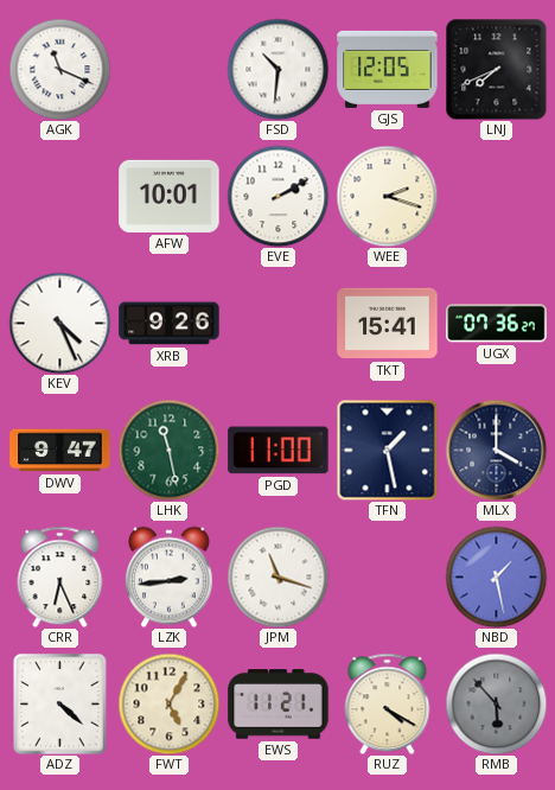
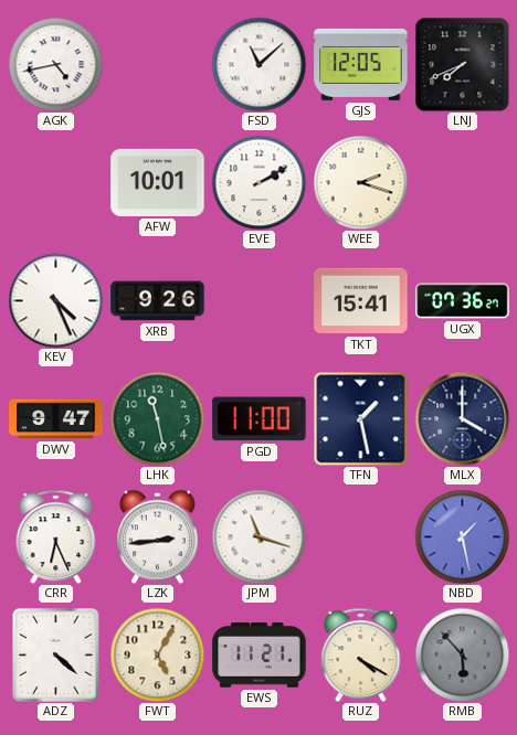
AGK: 11:19 -> 4:43 (55, 64)
FSD: 10:31 -> 11:08 (258, 64)
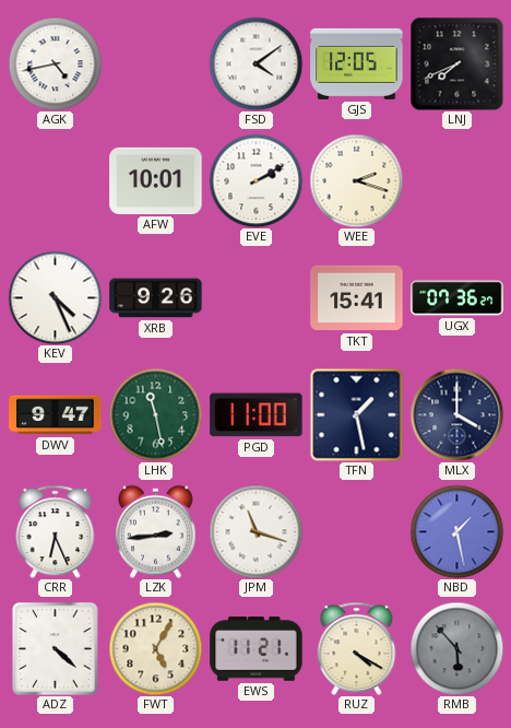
FSD: 11:08 -> 4:09 (255, 63)
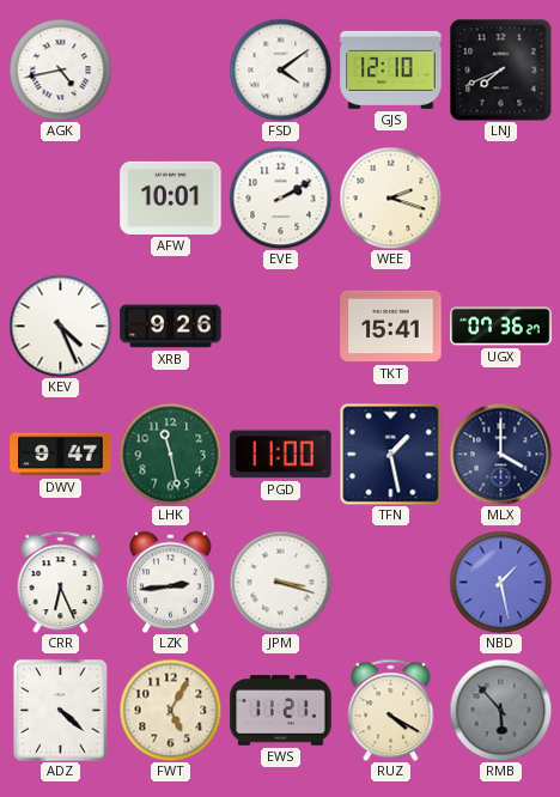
GJS: 12:05 -> 12:10 (391, 69)
JPM: 11:18 -> 3:18 (280, 582)
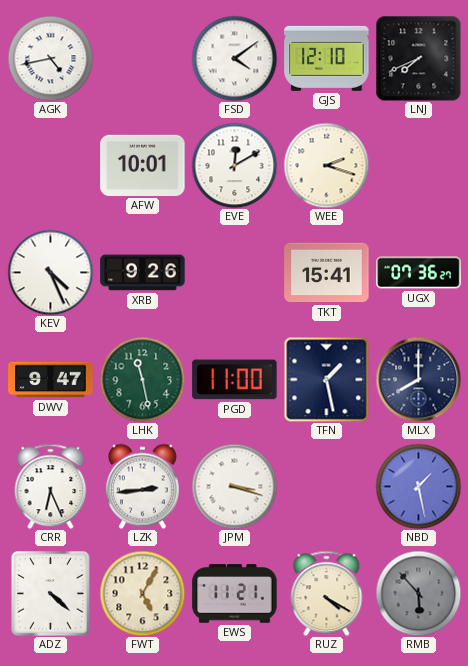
EVE: 2:10 -> 12:10 (234, 165)
MLX: 4:00 -> 8:00 (418, 379)
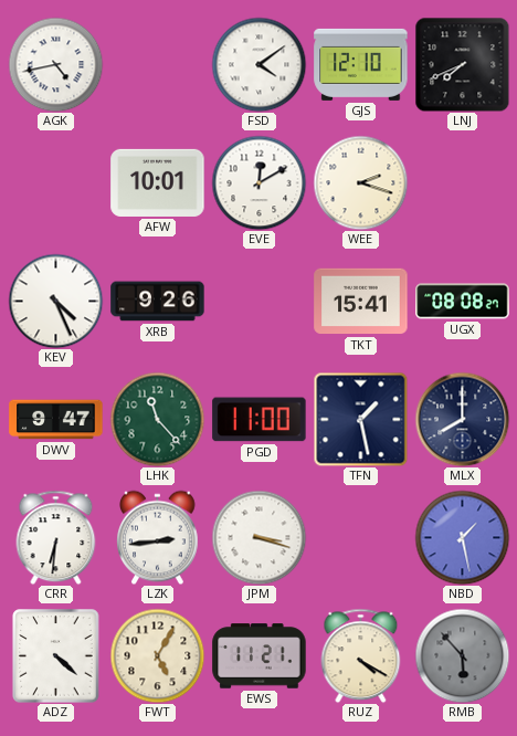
UGX: 07:36 -> 08:08 (463, 302)
LHK: 11:28 -> 11:23 (157, 419)
CRR: 6:26 -> 6:31 (56, 537)
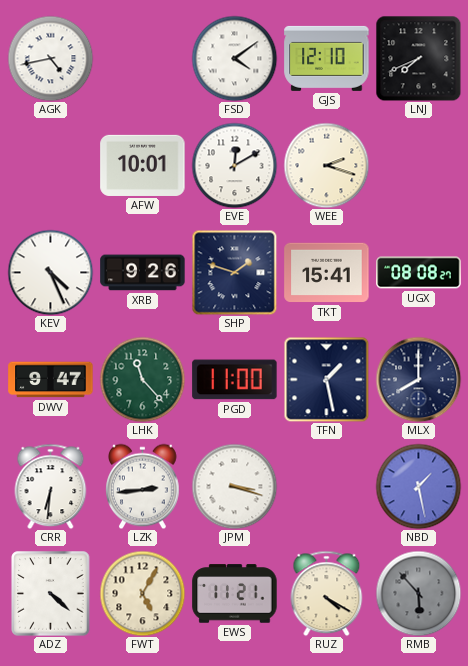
SHP: none -> 1:48 (234, 272)
